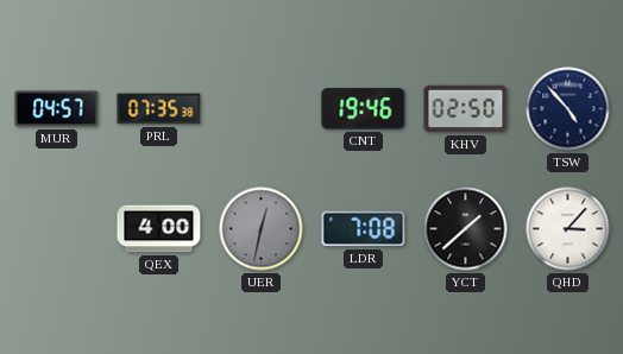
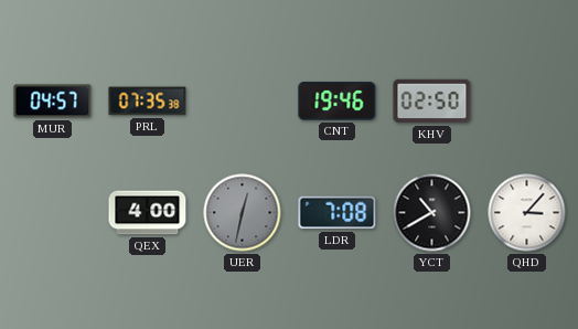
TSW: 4:53 -> none (568, 109)
YCT: 1:38 -> 10:40 (432, 213)
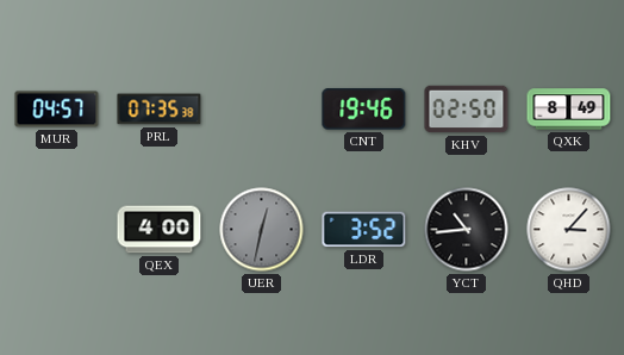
QXK: none -> 8:49 (569, 110)
LDR: 7:08 -> 3:52 (364, 230)
YCT: 10:40 -> 10:44 (467, 230)
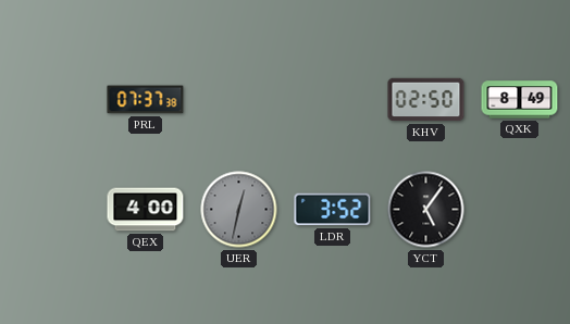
MUR: 04:57 -> none (57, 110)
PRL: 07:35 -> 07:37 (146, 100)
CNT: 19:46 -> none (364, 110)
YCT: 10:44 -> 5:06 (426, 210)
QHD: 3:07 -> none (569, 230)
